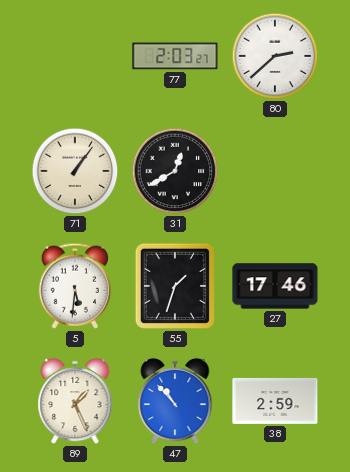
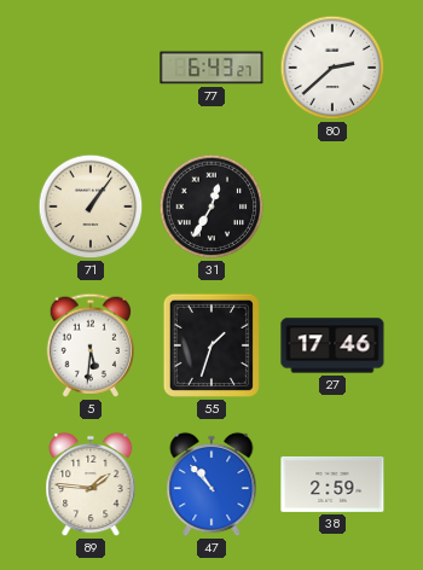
77: 2:03 -> 6:43 (211, 68)
31: 12:40 -> 12:35 (211, 207)
89: 1:26 -> 1:46 (91, 484)
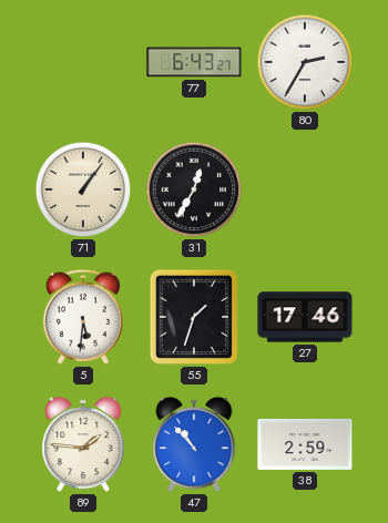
80: 2:38 -> 2:35 (305, 62)
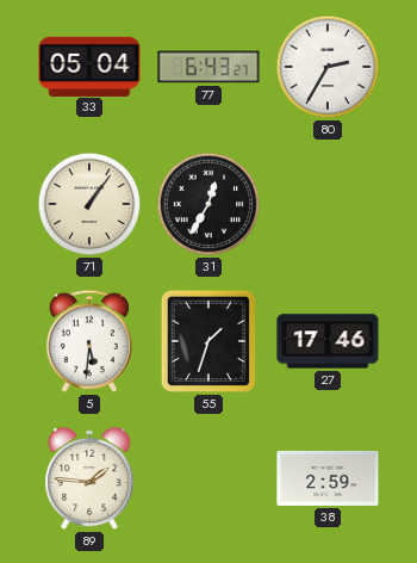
33: none -> 05:04 (89, 66)
47: 10:53 -> none (194, 444)
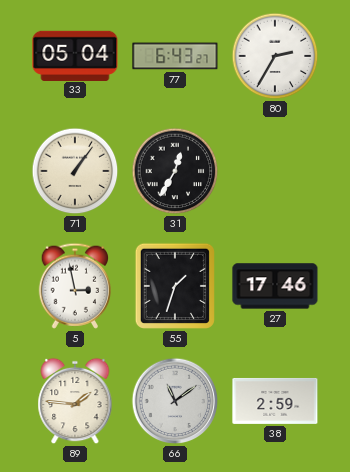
5: 5:31 -> 2:58 (74, 286)
66: none -> 11:09 (175, 401)
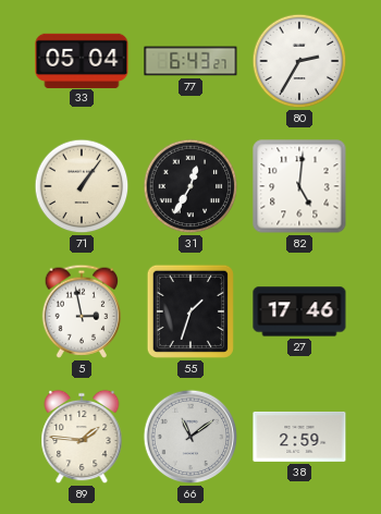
82: none -> 5:01 (299, 186)
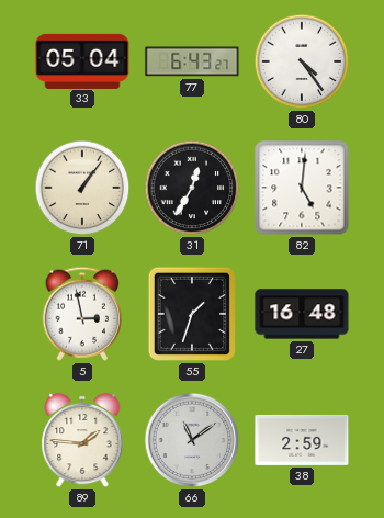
80: 2:35 -> 4:24 (302, 61)
27: 17:46 -> 16:48 (302, 314)
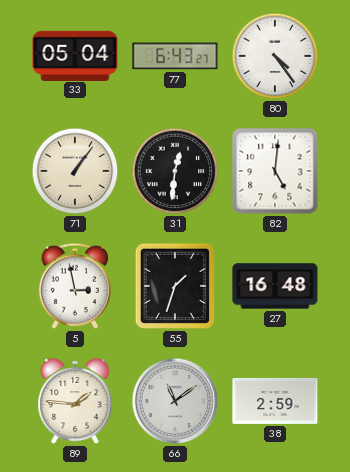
31: 12:35 -> 12:31 (175, 171)
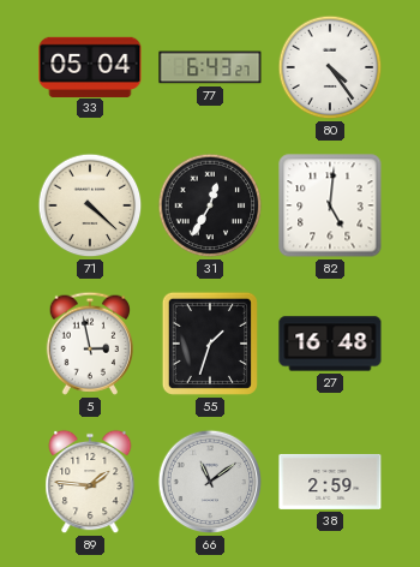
71: 1:06 -> 4:22 (90, 205)
31: 12:31 -> 12:35 (210, 205)
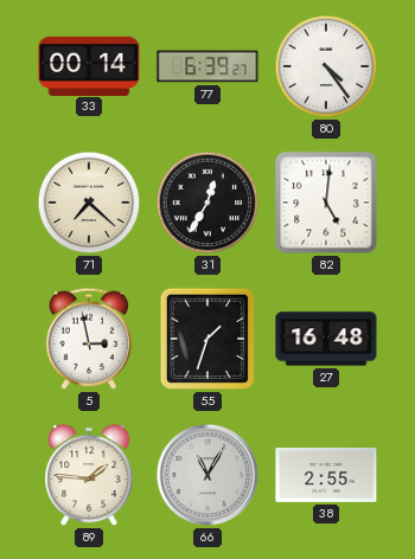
33: 05:04 -> 00:14 (89, 65)
77: 6:43 -> 6:39 (207, 66)
71: 4:22 -> 7:22 (89, 203)
66: 11:09 -> 11:05 (207, 475)
38: 2:59 -> 2:55 (326, 475)
